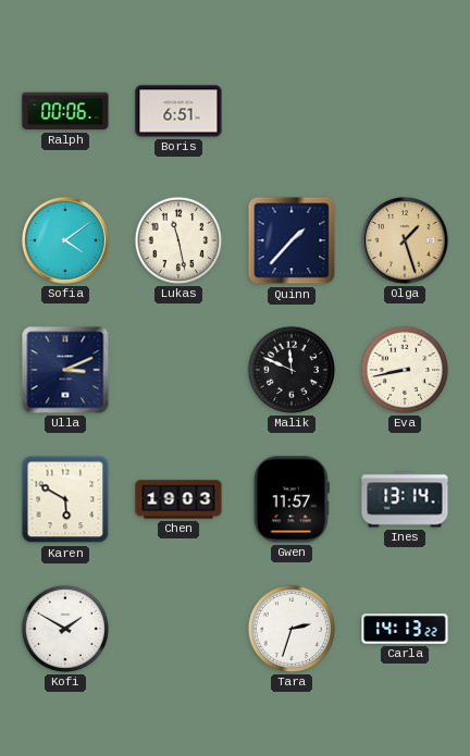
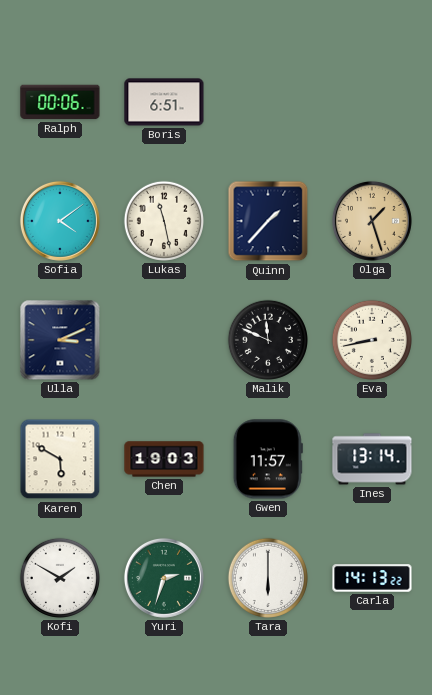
Yuri: none -> 2:33 (164, 578)
Tara: 2:33 -> 6:00 (268, 578)
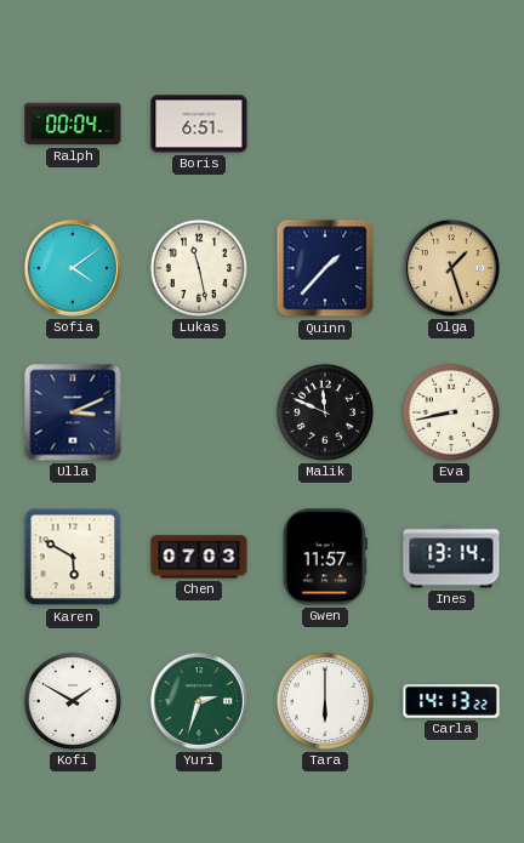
Ralph: 00:06 -> 00:04 (73, 124)
Chen: 19:03 -> 07:03 (199, 557)
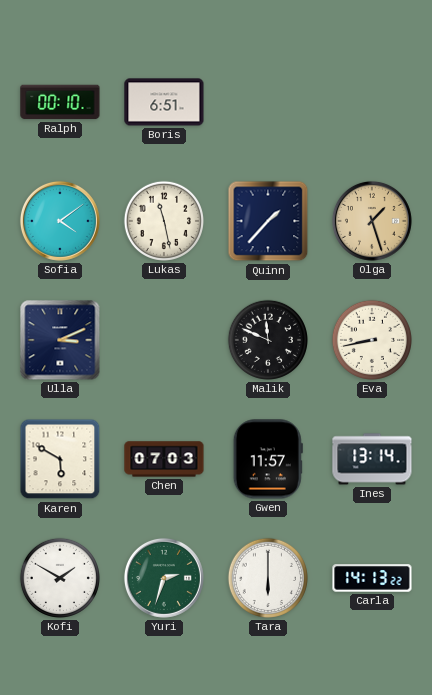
Ralph: 00:04 -> 00:10 (60, 102)
